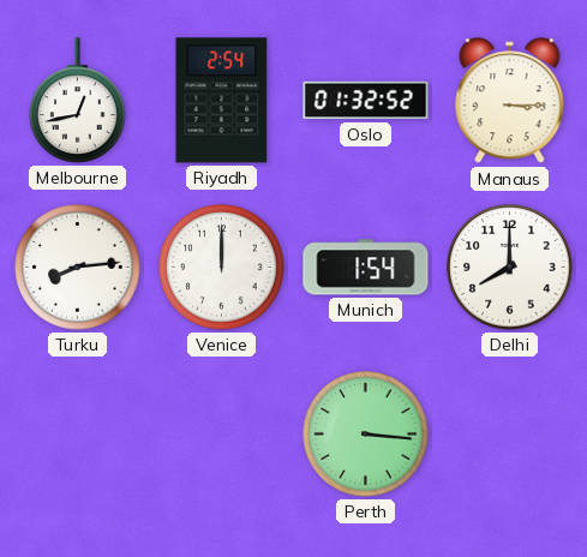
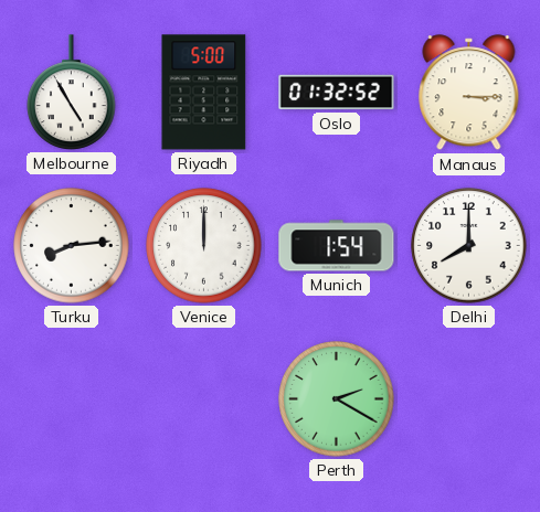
Melbourne: 12:43 -> 4:55 (72, 93)
Riyadh: 2:54 -> 5:00 (204, 93)
Perth: 3:16 -> 2:20 (337, 399)
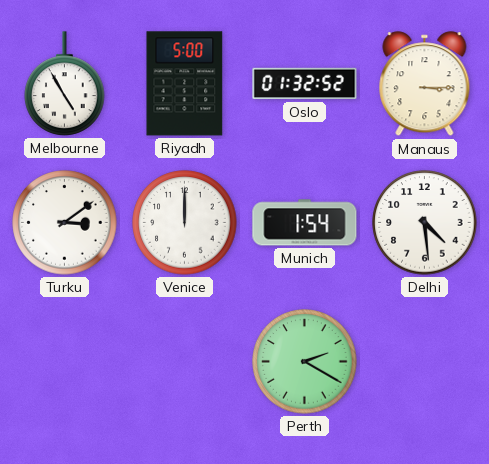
Turku: 8:14 -> 3:09 (65, 223)
Delhi: 8:00 -> 4:29 (425, 223)
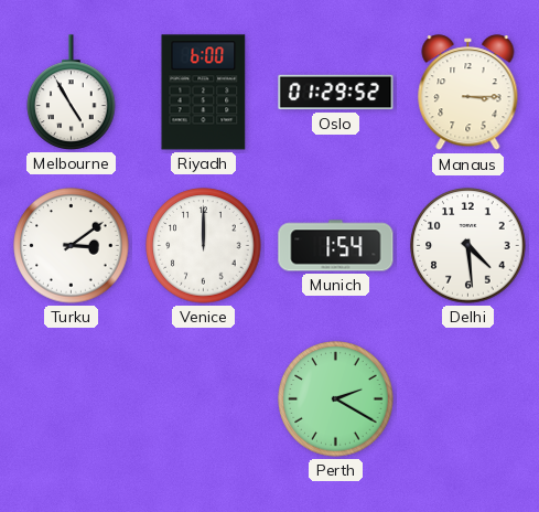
Riyadh: 5:00 -> 6:00 (204, 93)
Oslo: 01:32 -> 01:29 (336, 93)
